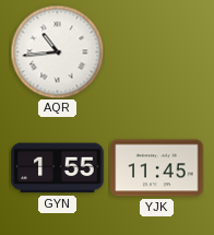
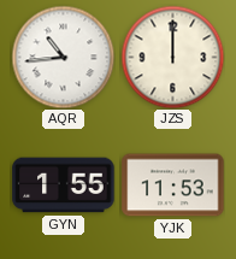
JZS: none -> 12:00 (172, 57)
YJK: 11:45 -> 11:53 (173, 186)
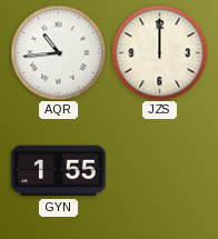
YJK: 11:53 -> none (173, 186)
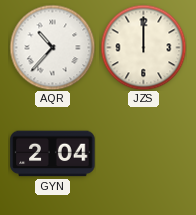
AQR: 10:44 -> 10:37 (52, 47)
GYN: 1:55 -> 2:04 (53, 154)
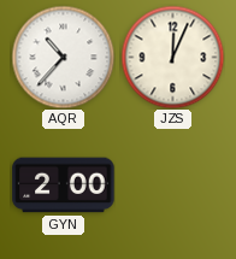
JZS: 12:00 -> 12:04 (172, 57)
GYN: 2:04 -> 2:00 (64, 186)
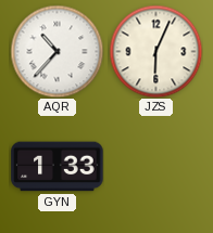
JZS: 12:04 -> 6:04 (155, 51)
GYN: 2:00 -> 1:33 (58, 167)
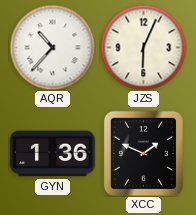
GYN: 1:33 -> 1:36 (53, 154)
XCC: none -> 1:49 (143, 153)
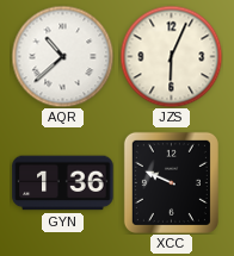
AQR: 10:37 -> 10:38 (62, 56)
XCC: 1:49 -> 9:49 (171, 182)
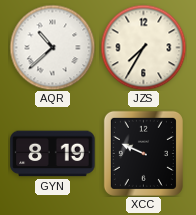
JZS: 6:04 -> 7:35 (143, 47)
GYN: 1:36 -> 8:19 (53, 154)
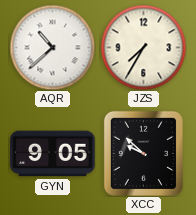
GYN: 8:19 -> 9:05 (53, 154)
XCC: 9:49 -> 9:52 (143, 153)
